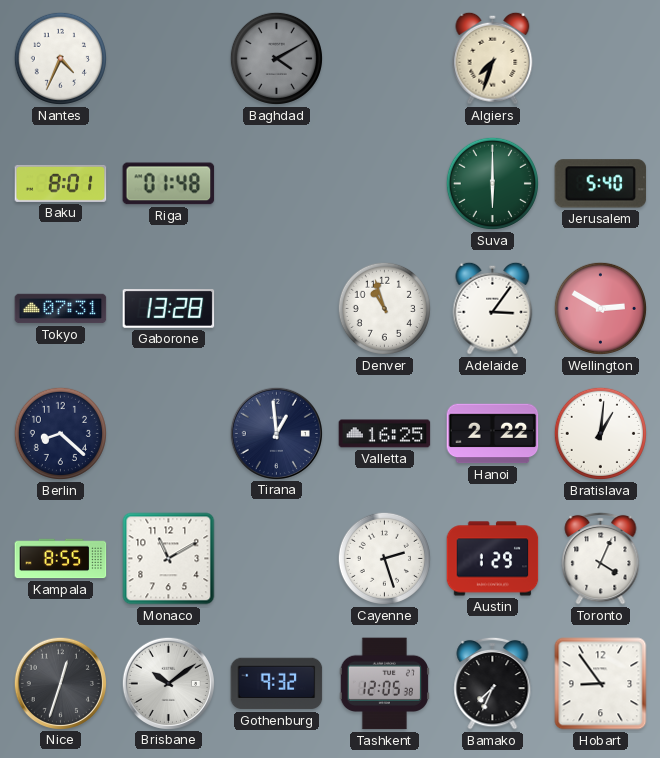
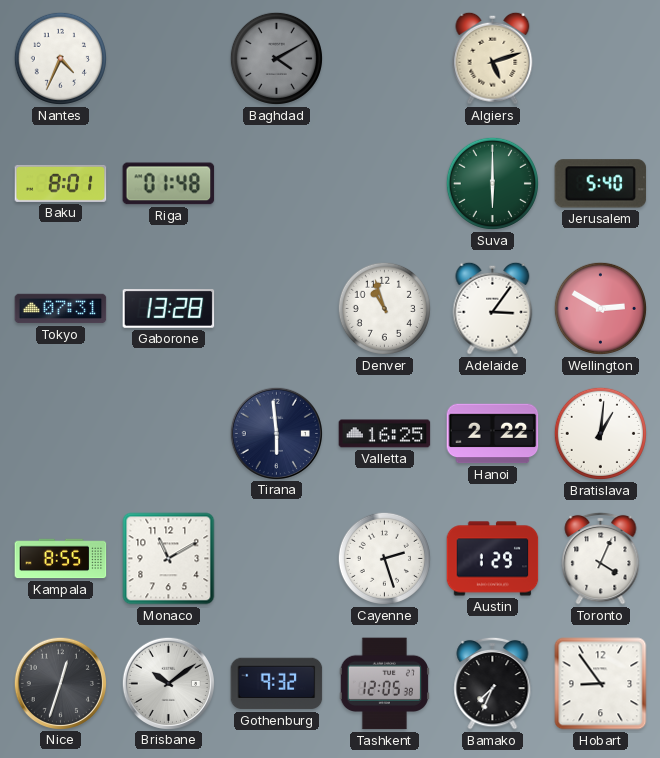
Algiers: 7:33 -> 5:12 (493, 58)
Berlin: 8:22 -> none (60, 433)
Tirana: 12:59 -> 5:59 (276, 433)
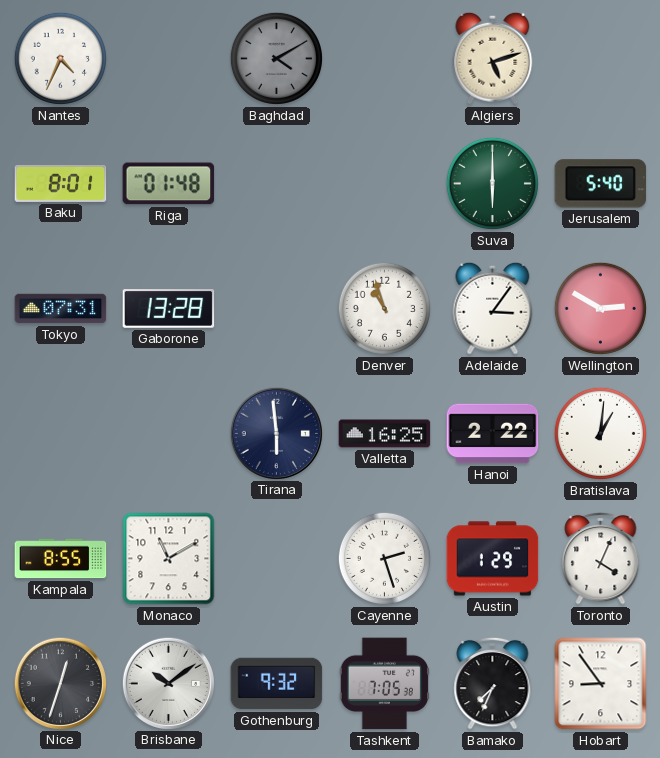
Tashkent: 12:05 -> 7:05 (384, 684)
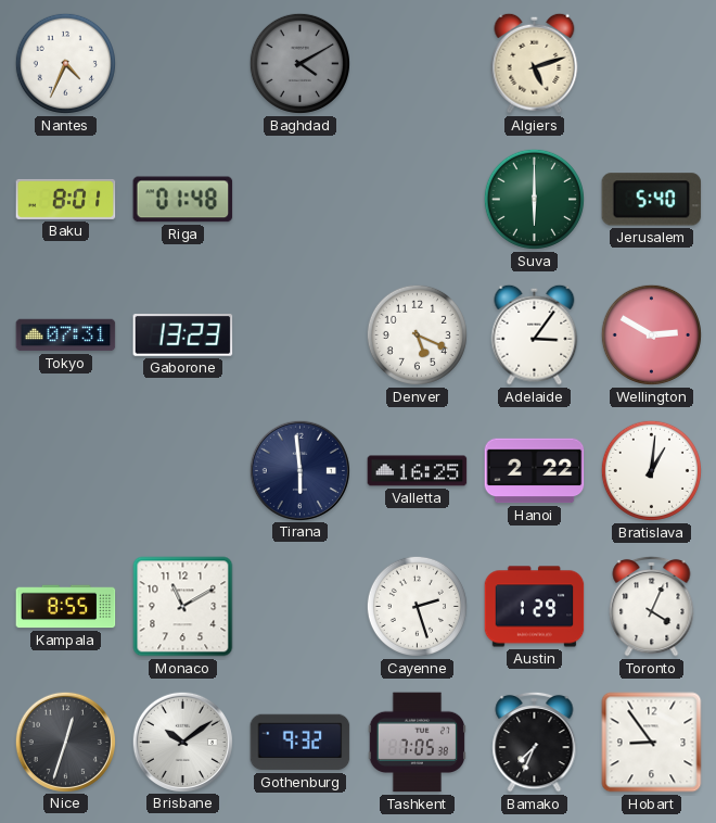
Gaborone: 13:28 -> 13:23 (183, 335)
Denver: 10:57 -> 5:19 (417, 334)
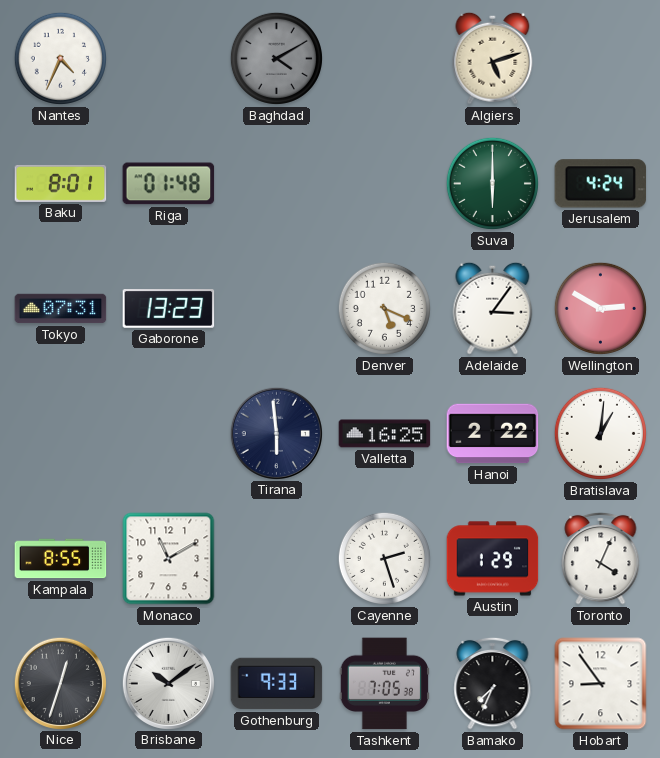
Jerusalem: 5:40 -> 4:24 (601, 184)
Gothenburg: 9:32 -> 9:33 (277, 684)
